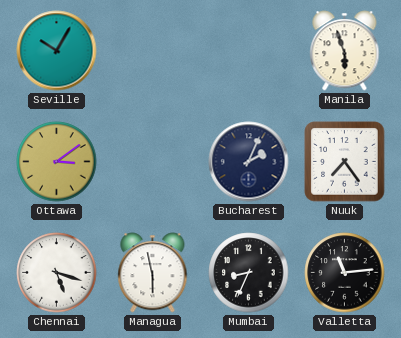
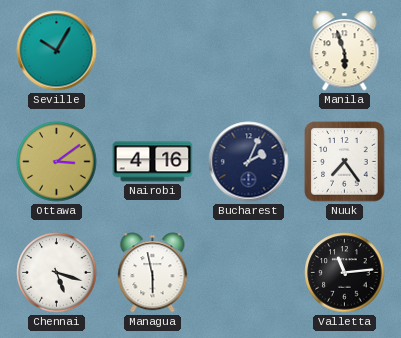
Nairobi: none -> 4:16 (153, 162)
Mumbai: 8:34 -> none (249, 273)
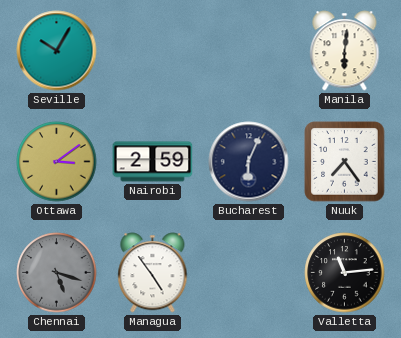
Manila: 5:57 -> 6:01 (345, 51)
Nairobi: 4:16 -> 2:59 (153, 162)
Bucharest: 2:04 -> 6:04 (249, 162)
Chennai dial: white -> grey (57, 273)
Managua: 5:58 -> 4:54 (153, 273)
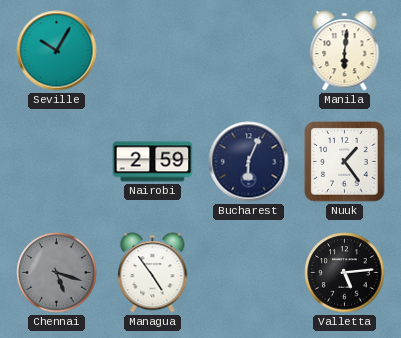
Ottawa: 3:09 -> none (57, 162)
Nuuk: 7:24 -> 1:24 (345, 162)
Valletta: 11:14 -> 5:14 (345, 273)
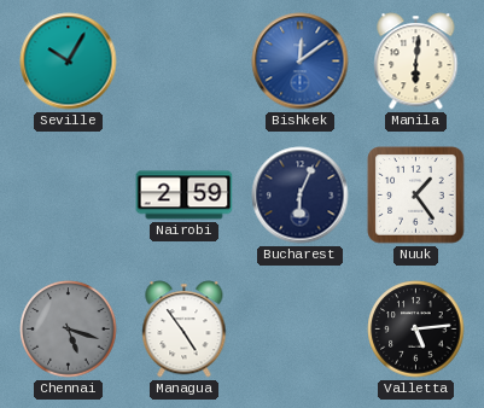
Bishkek: none -> 12:09 (301, 62)
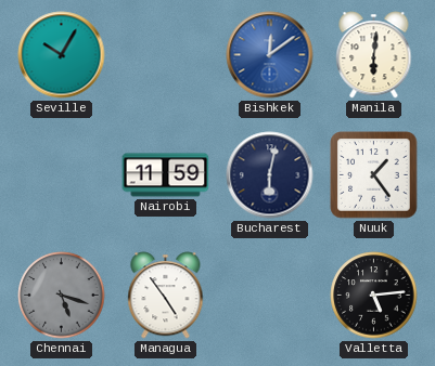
Nairobi: 2:59 -> 11:59 (166, 175)
Bucharest: 6:04 -> 6:02 (270, 175)
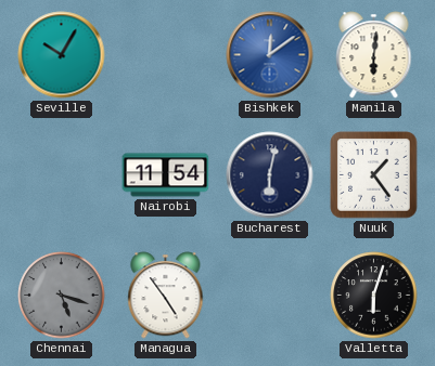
Nairobi: 11:59 -> 11:54 (166, 175)
Valletta: 5:14 -> 6:03 (374, 296)
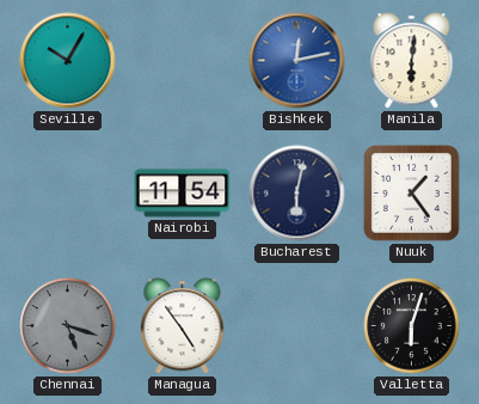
Bishkek: 12:09 -> 12:13 (297, 61)
